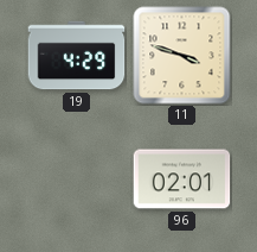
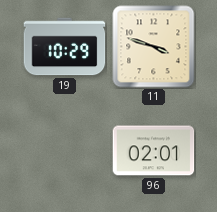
19: 4:29 -> 10:29 (65, 47)
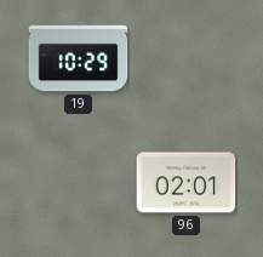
11: 3:48 -> none (154, 47)
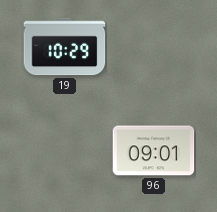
96: 02:01 -> 09:01 (154, 151)
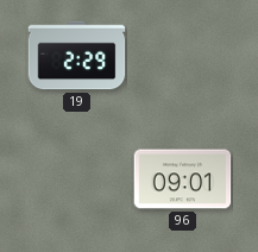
19: 10:29 -> 2:29 (77, 56)
